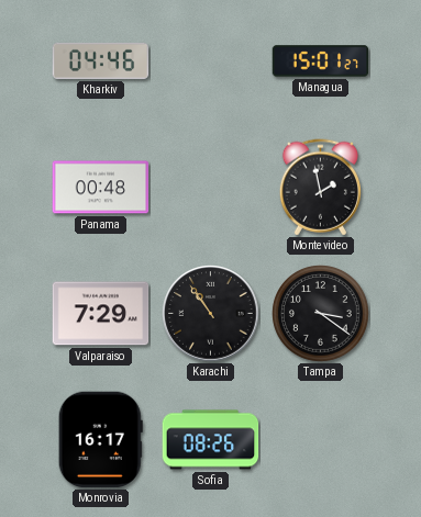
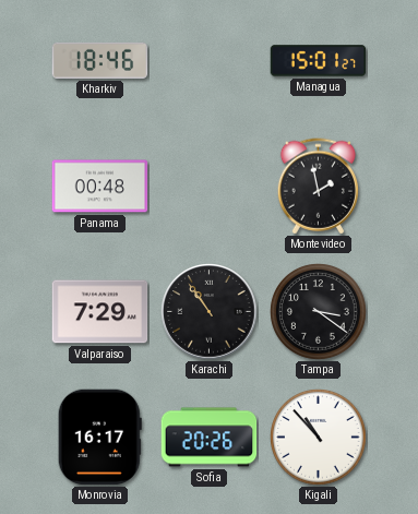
Kharkiv: 04:46 -> 18:46 (100, 60)
Sofia: 08:26 -> 20:26 (210, 438)
Kigali: none -> 10:53 (319, 438)
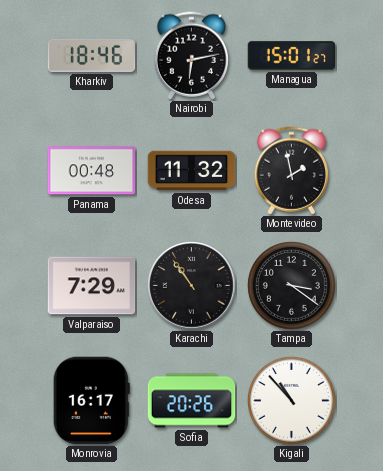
Nairobi: none -> 6:13 (191, 56)
Odesa: none -> 11:32 (192, 171)
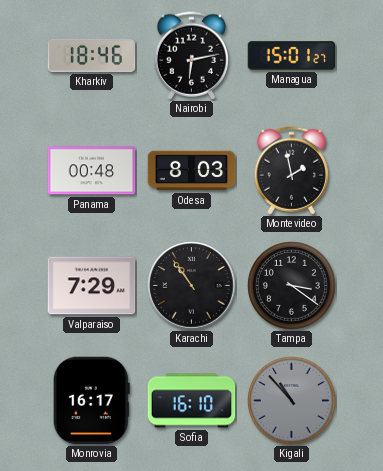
Odesa: 11:32 -> 8:03 (192, 171)
Sofia: 20:26 -> 16:10 (192, 401)
Kigali dial: white -> grey (292, 401)
